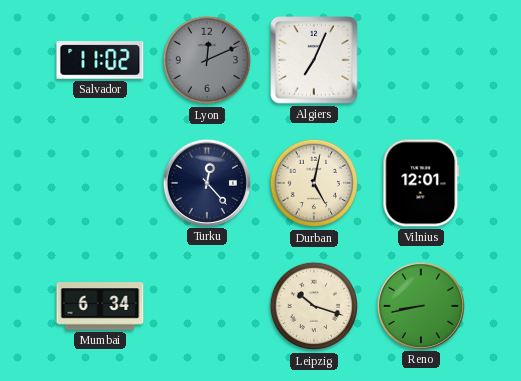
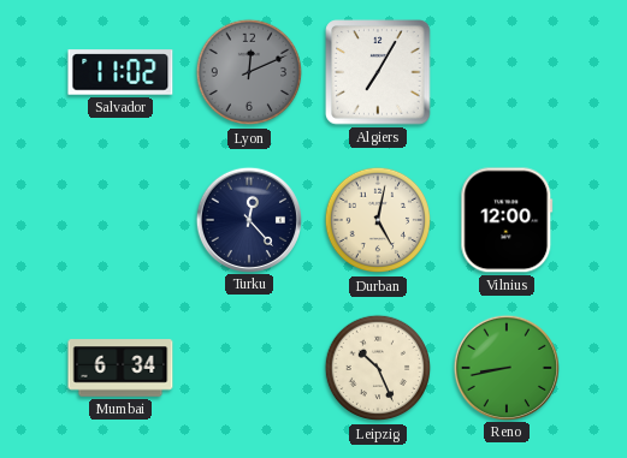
Algiers: 7:04 -> 7:05 (378, 72)
Vilnius: 12:01 -> 12:00 (507, 220)
Leipzig: 10:18 -> 10:26 (378, 368)
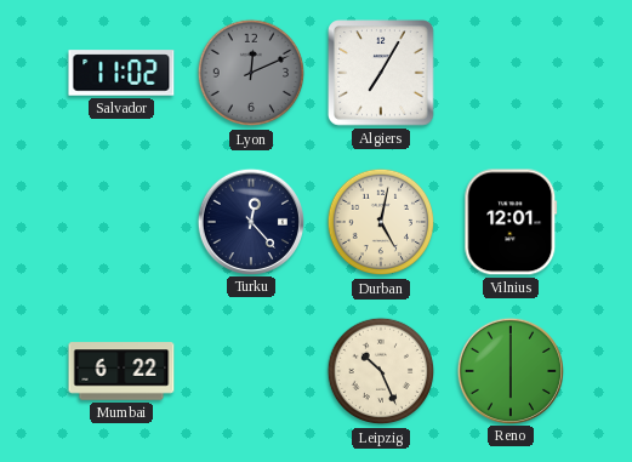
Vilnius: 12:00 -> 12:01 (511, 222)
Mumbai: 6:34 -> 6:22 (121, 371)
Reno: 8:43 -> 6:00 (509, 370)
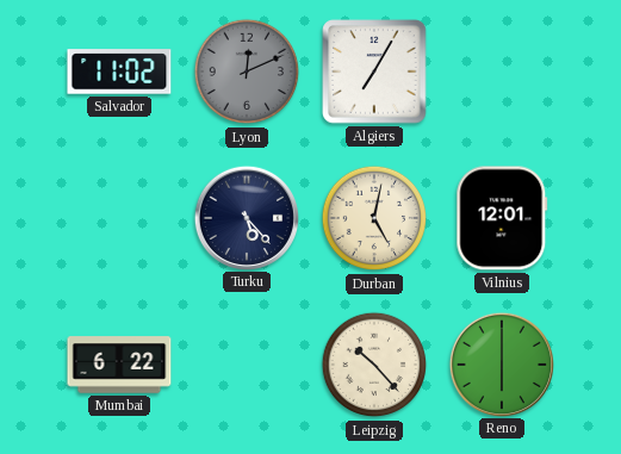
Turku: 12:23 -> 5:23 (246, 217)
Leipzig: 10:26 -> 10:23 (374, 365)
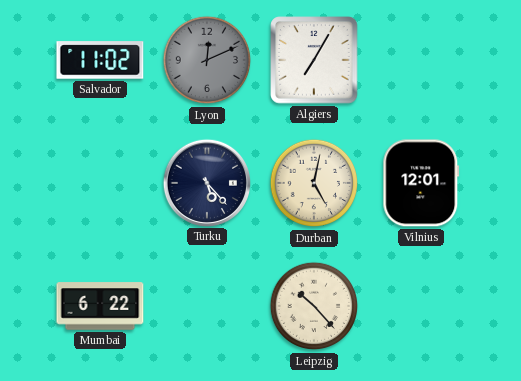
Reno: 6:00 -> none (501, 363)
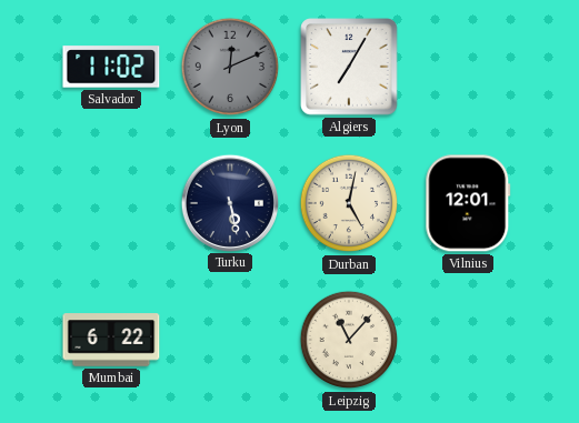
Turku: 5:23 -> 5:28 (229, 202)
Leipzig: 10:23 -> 11:07 (349, 340)
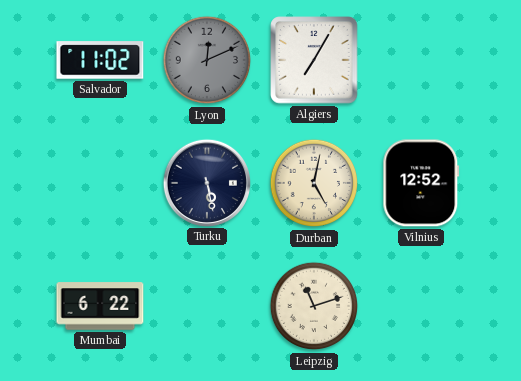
Vilnius: 12:01 -> 12:52 (421, 183)
Leipzig: 11:07 -> 11:12 (314, 306)
